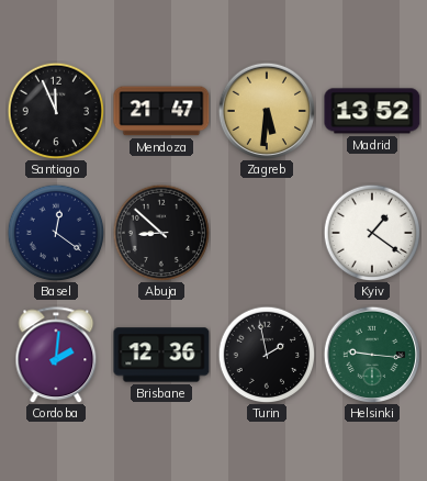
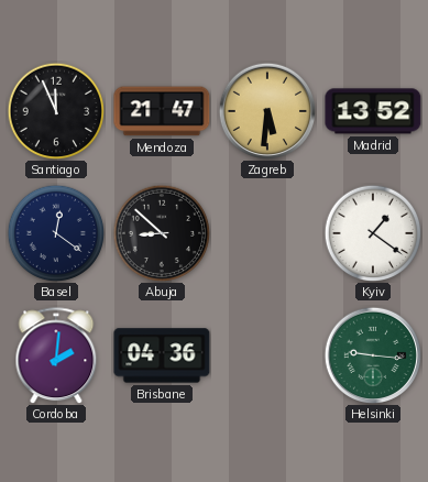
Brisbane: 12:36 -> 04:36 (162, 355)
Turin: 1:58 -> none (267, 355)
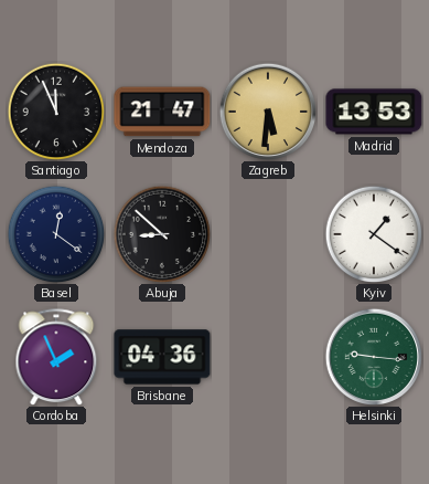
Madrid: 13:52 -> 13:53 (374, 112)
Cordoba: 2:01 -> 1:56 (56, 357)
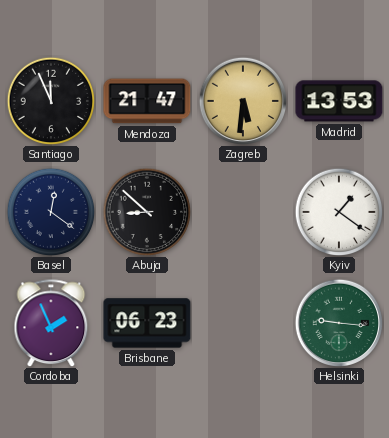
Brisbane: 04:36 -> 06:23 (147, 323)
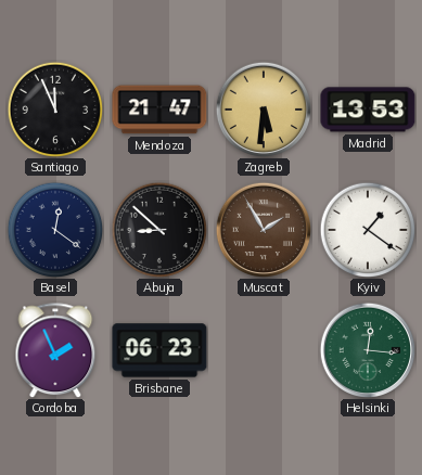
Muscat: none -> 1:55 (263, 229)
Helsinki: 9:16 -> 12:16 (367, 349)
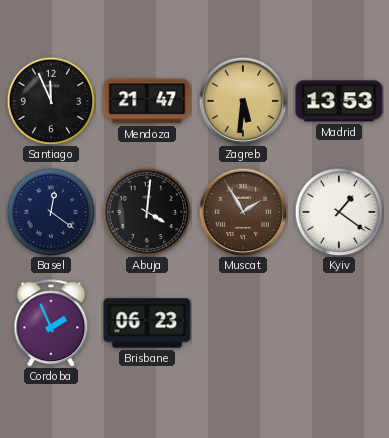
Abuja: 8:52 -> 4:01 (147, 212)
Helsinki: 12:16 -> none (367, 349)
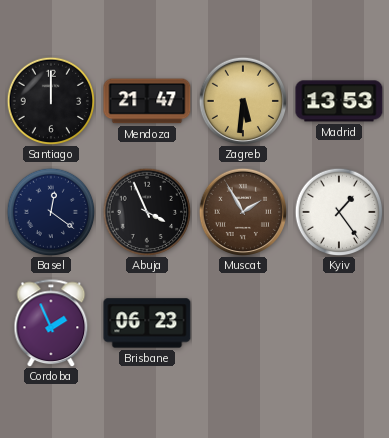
Santiago: 11:56 -> 12:00 (51, 101)
Abuja: 4:01 -> 3:56 (147, 212)
Kyiv: 1:21 -> 1:24 (339, 212)
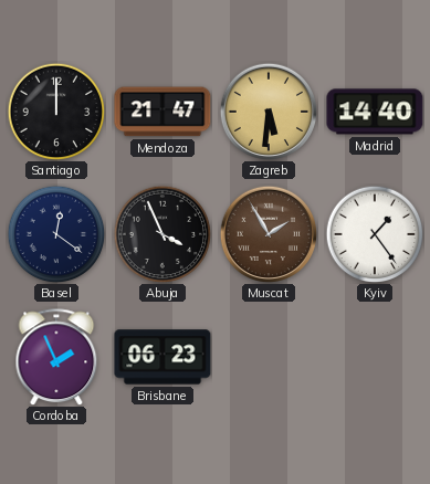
Madrid: 13:53 -> 14:40 (375, 112)
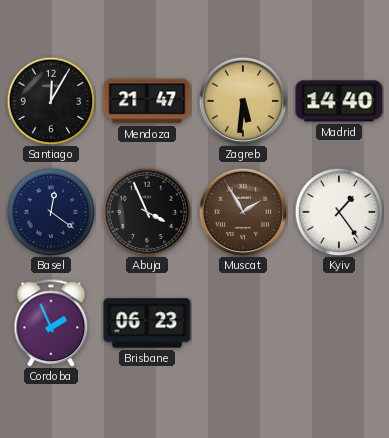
Santiago: 12:00 -> 12:05 (51, 101)
